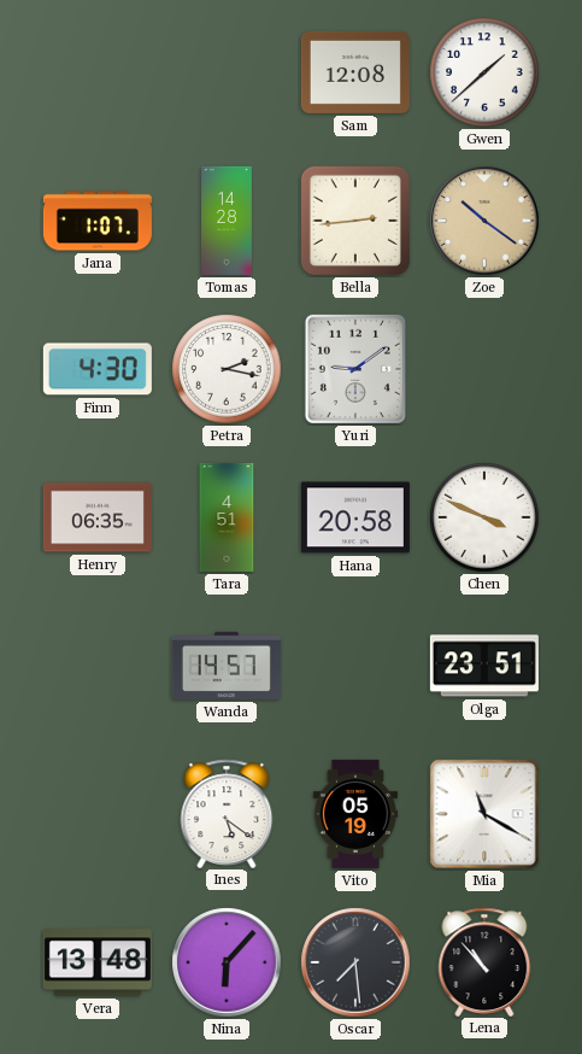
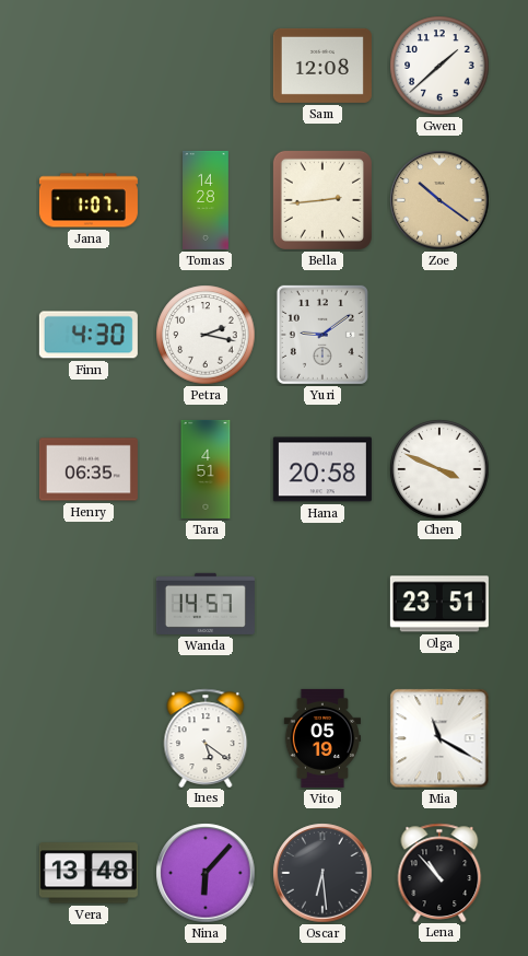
Oscar: 7:29 -> 6:29 (322, 873)
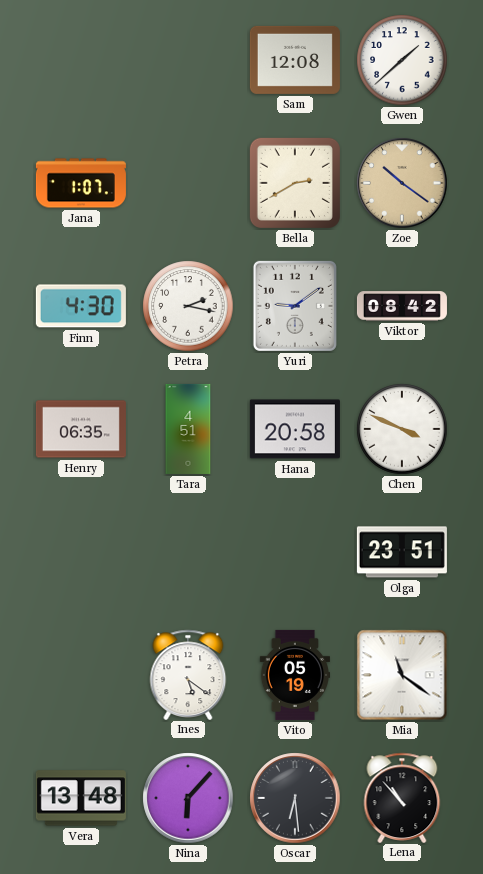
Tomas: 14:28 -> none (207, 200)
Bella: 2:44 -> 2:40 (295, 183)
Viktor: none -> 08:42 (402, 306)
Wanda: 14:57 -> none (206, 604)
Mia: 11:20 -> 11:21 (402, 675)
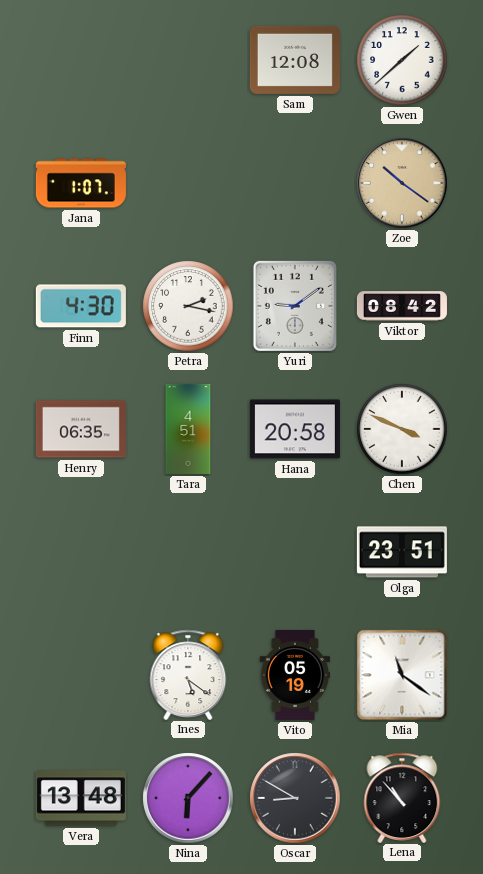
Bella: 2:40 -> none (295, 183)
Oscar: 6:29 -> 8:50 (295, 798)
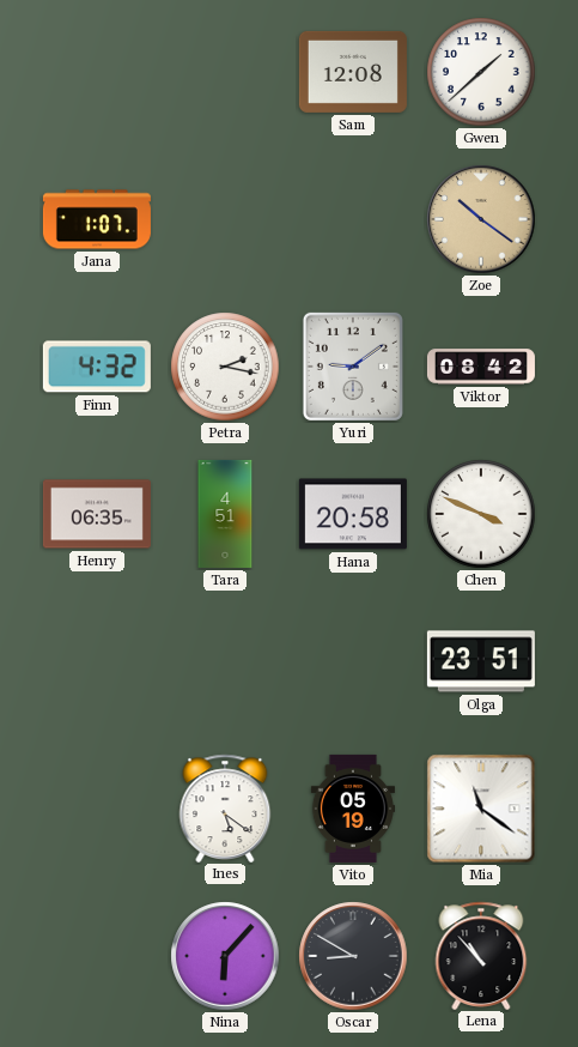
Finn: 4:30 -> 4:32 (97, 367)
Vera: 13:48 -> none (81, 798)
